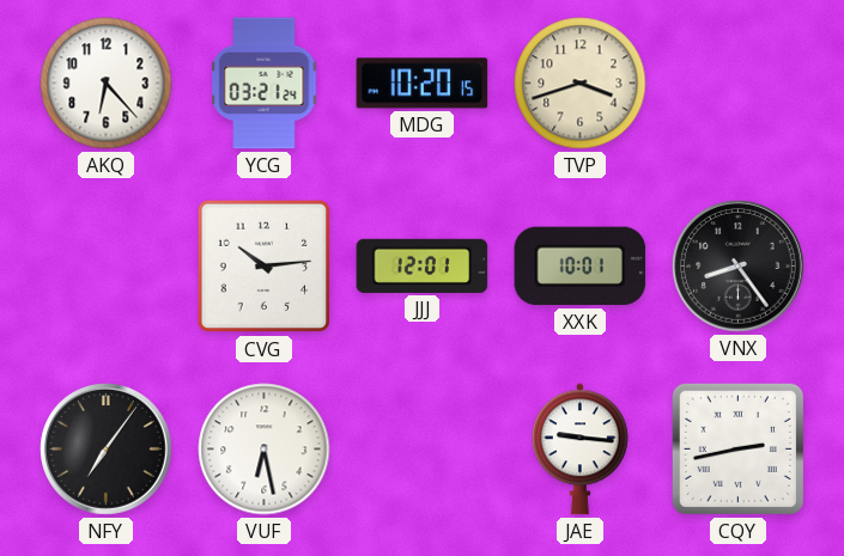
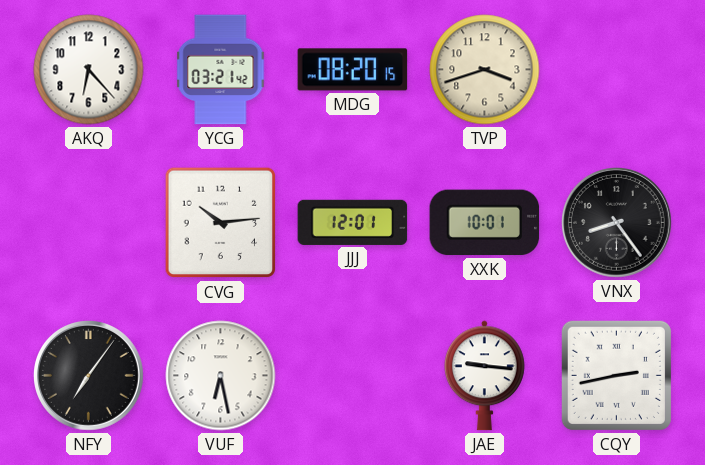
YCG: 03:21:24 -> 03:21:42 (221, 70)
MDG: 10:20 -> 08:20 (353, 70)
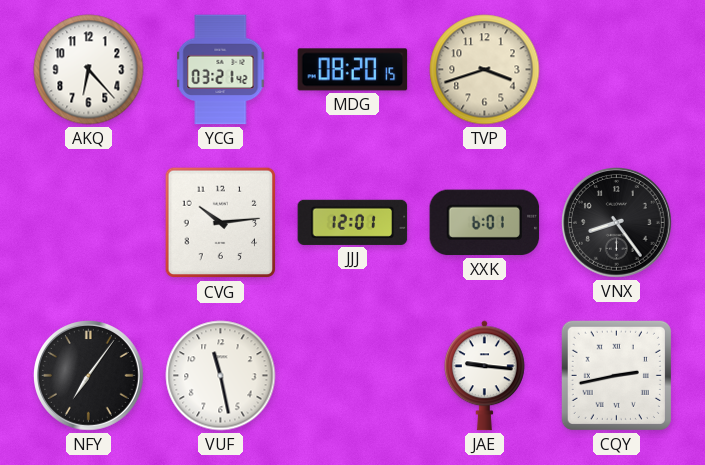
XXK: 10:01 -> 6:01 (485, 223)
VUF: 6:28 -> 11:28 (221, 376)
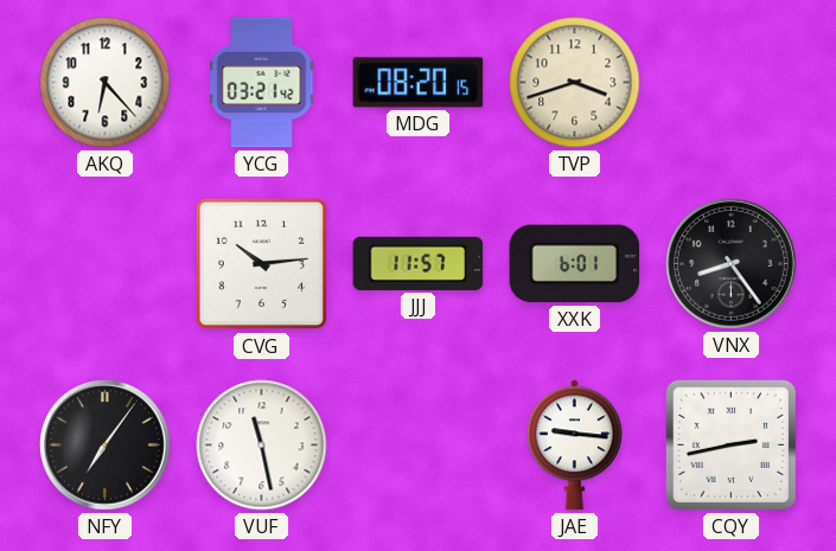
JJJ: 12:01 -> 11:57 (419, 263)
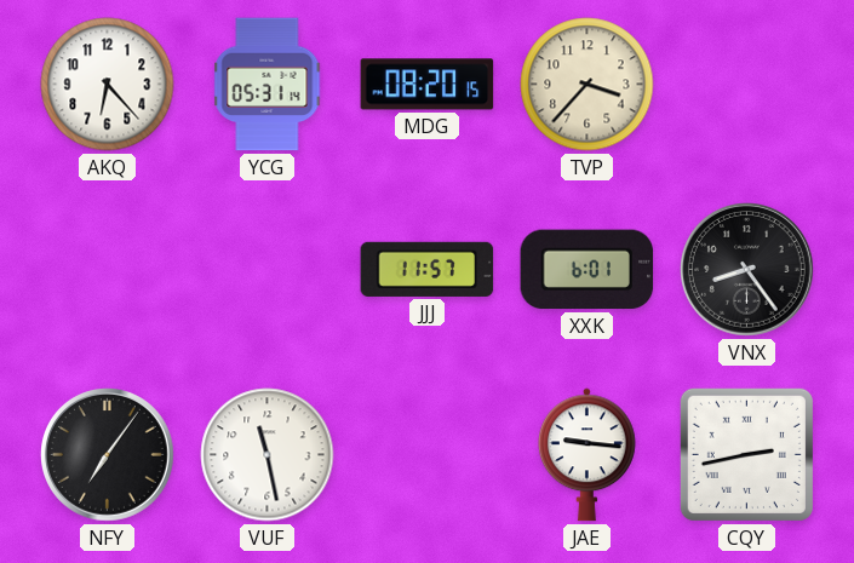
YCG: 03:21 -> 05:31 (268, 85)
TVP: 3:42 -> 3:37 (588, 85)
CVG: 10:14 -> none (262, 264)
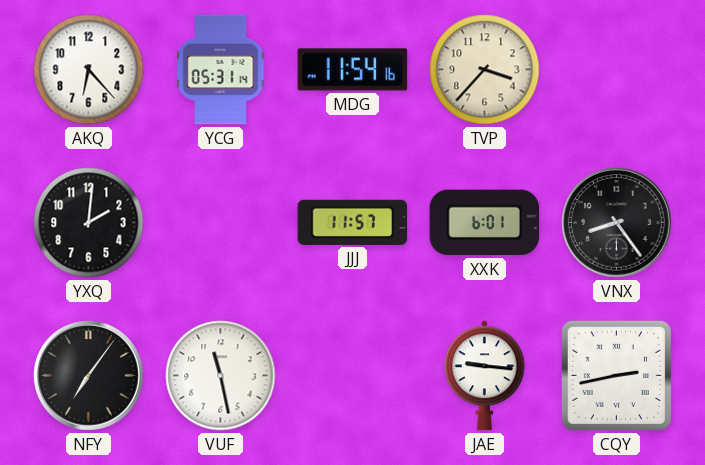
MDG: 08:20 -> 11:54 (353, 70)
YXQ: none -> 2:01 (89, 223)
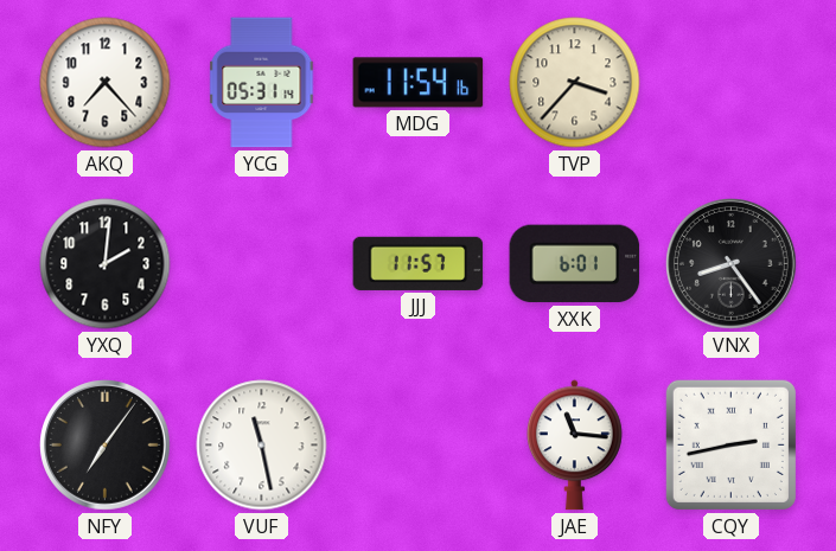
AKQ: 6:23 -> 7:23 (106, 83)
JAE: 9:16 -> 11:16 (574, 446)
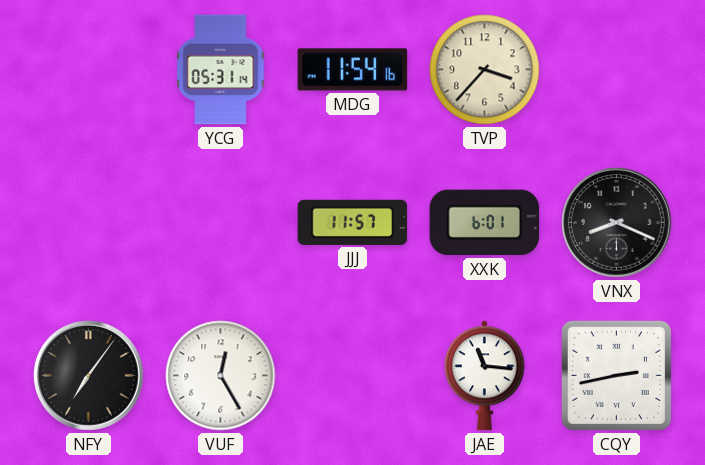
AKQ: 7:23 -> none (106, 83)
YXQ: 2:01 -> none (106, 264)
VNX: 8:24 -> 8:19 (617, 223)
VUF: 11:28 -> 12:25 (221, 376)
